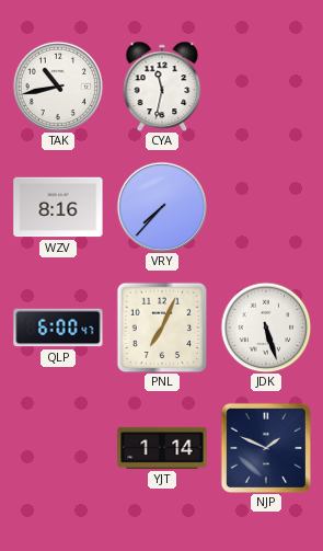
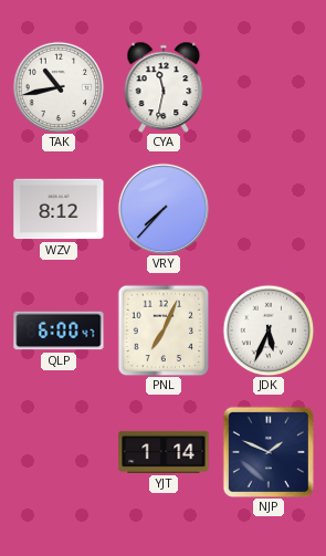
WZV: 8:16 -> 8:12 (59, 209)
JDK: 5:27 -> 5:34 (269, 331)
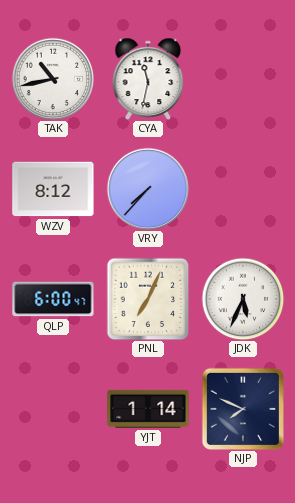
NJP: 1:49 -> 7:49 (243, 409)
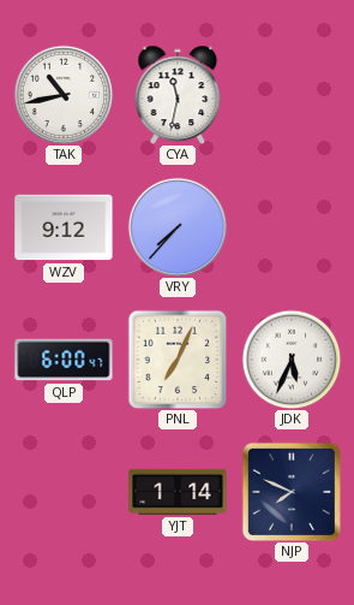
WZV: 8:12 -> 9:12 (64, 227)
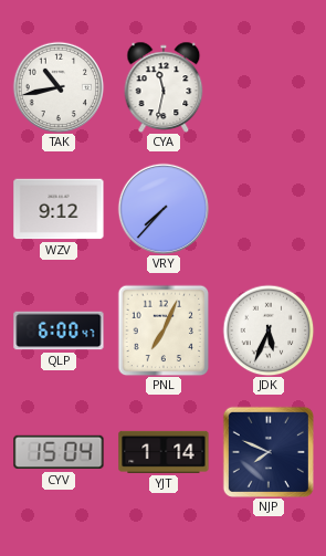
CYV: none -> 15:04 (59, 452)
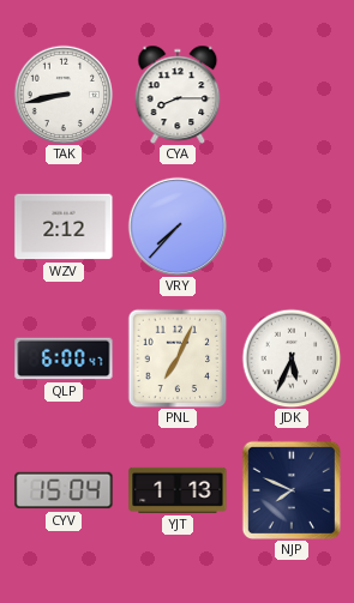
TAK: 10:43 -> 8:43 (64, 95)
CYA: 11:32 -> 8:15 (178, 95)
WZV: 9:12 -> 2:12 (64, 227)
YJT: 1:14 -> 1:13 (178, 490)
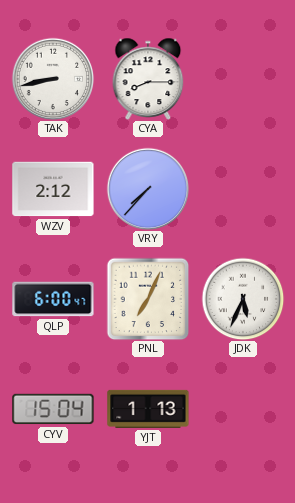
NJP: 7:49 -> none (292, 490)
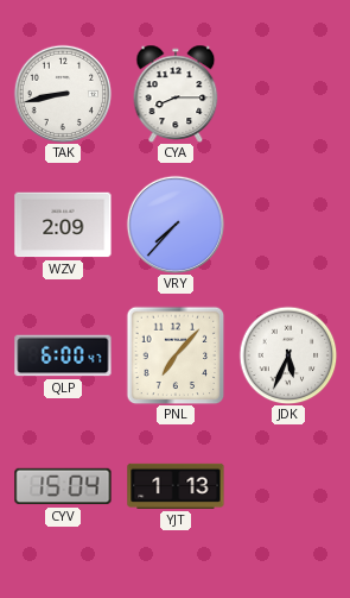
WZV: 2:12 -> 2:09 (63, 225)
PNL: 7:04 -> 7:07 (176, 355)
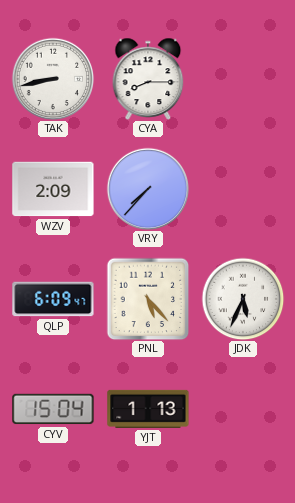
QLP: 6:00 -> 6:09 (53, 299)
PNL: 7:07 -> 5:23 (148, 299)
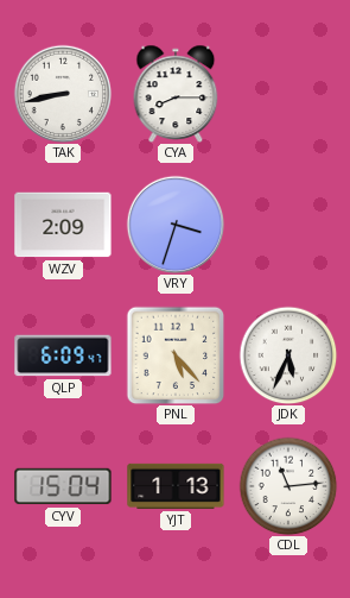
VRY: 7:37 -> 3:33 (176, 225)
CDL: none -> 11:14 (288, 486)
